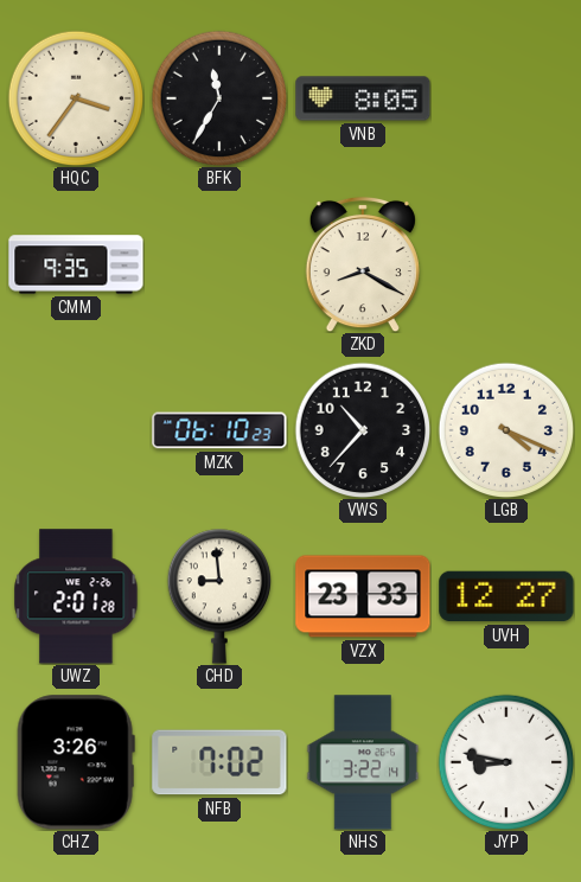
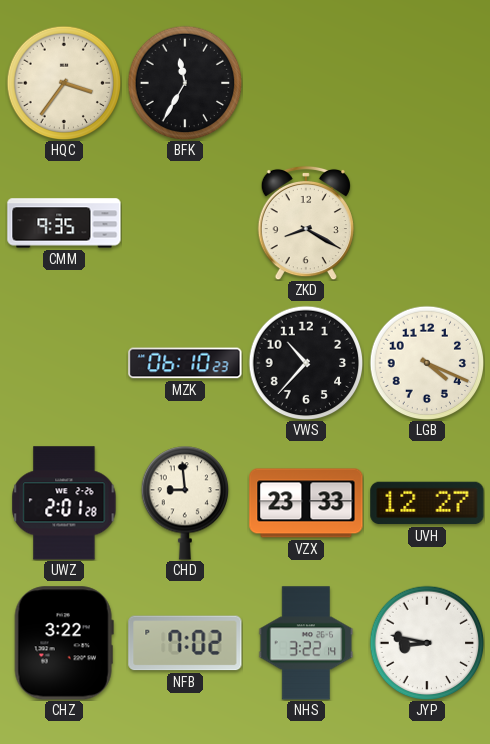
VNB: 8:05 -> none (363, 98)
CHZ: 3:26 -> 3:22 (64, 643)
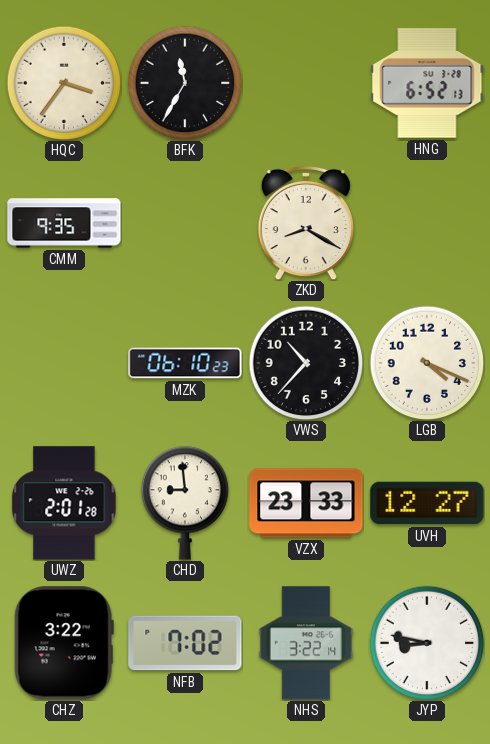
HNG: none -> 6:52 (427, 83)
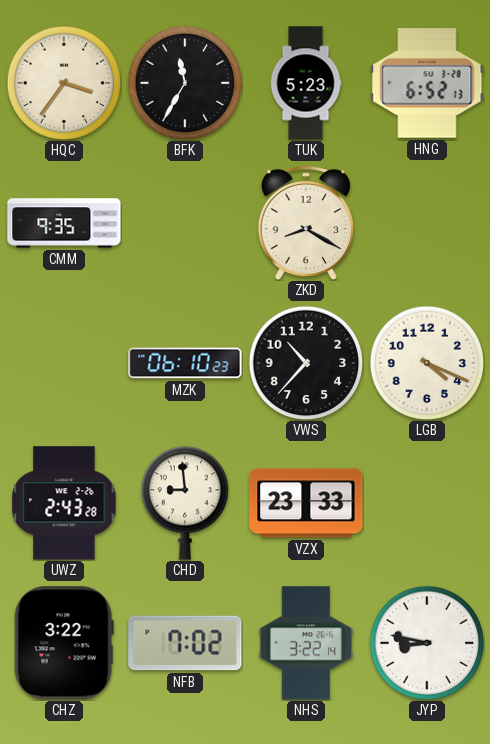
TUK: none -> 5:23 (306, 83)
UWZ: 2:01 -> 2:43 (64, 503)
UVH: 12:27 -> none (427, 503)
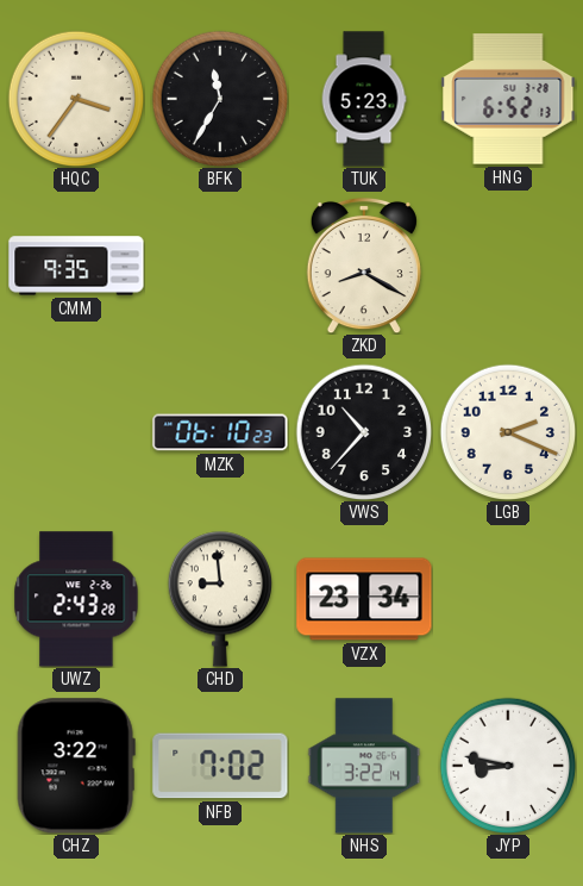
LGB: 4:19 -> 2:19 (508, 432)
VZX: 23:33 -> 23:34 (364, 599)
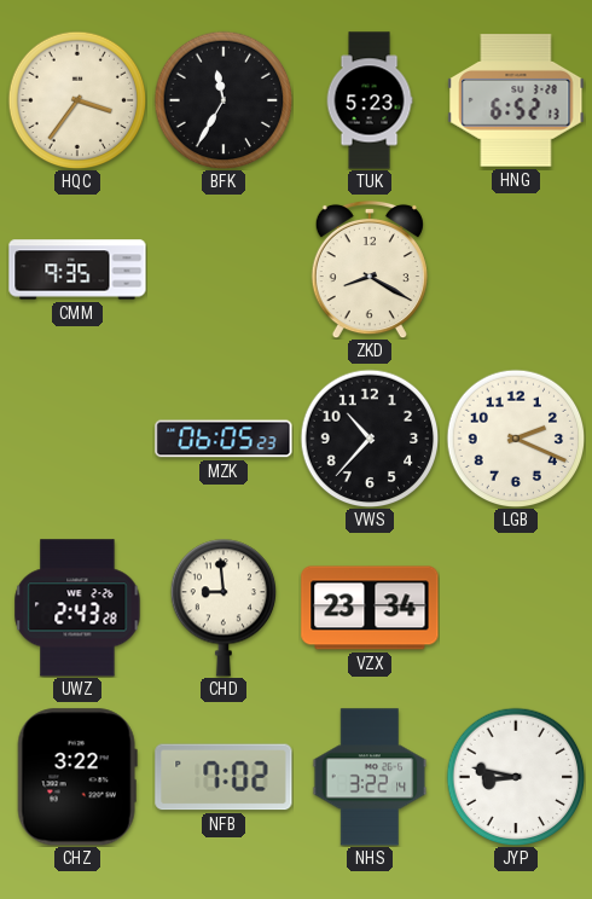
MZK: 06:10 -> 06:05 (224, 439)
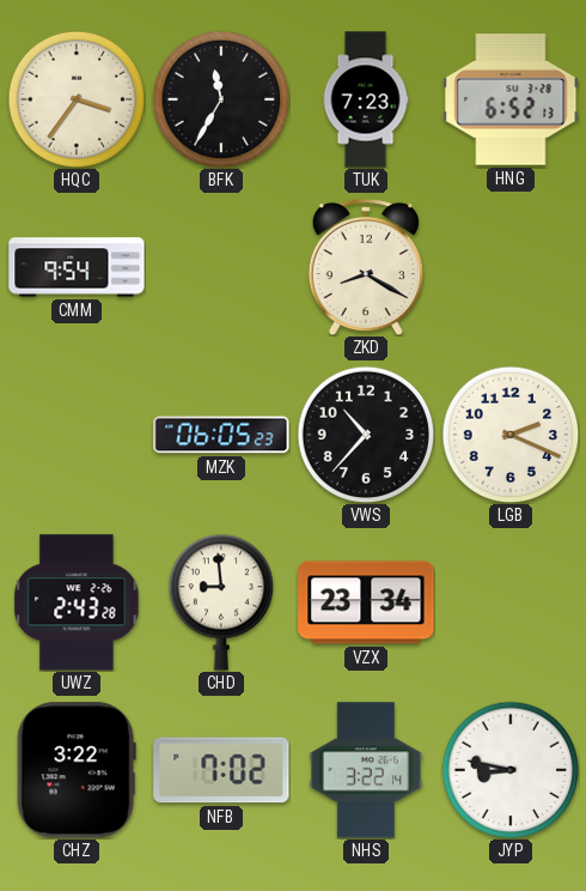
TUK: 5:23 -> 7:23 (366, 99)
CMM: 9:35 -> 9:54 (77, 267)
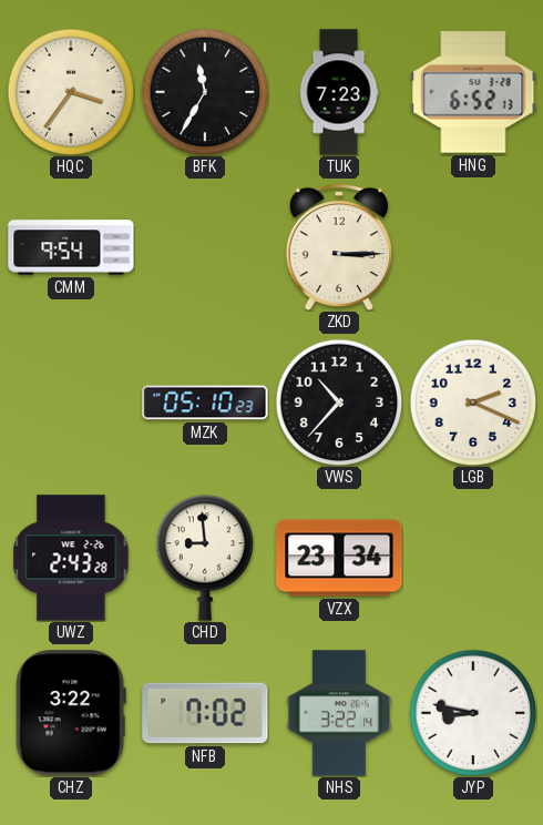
ZKD: 8:20 -> 3:15 (339, 247)
MZK: 06:05 -> 05:10 (205, 403)
